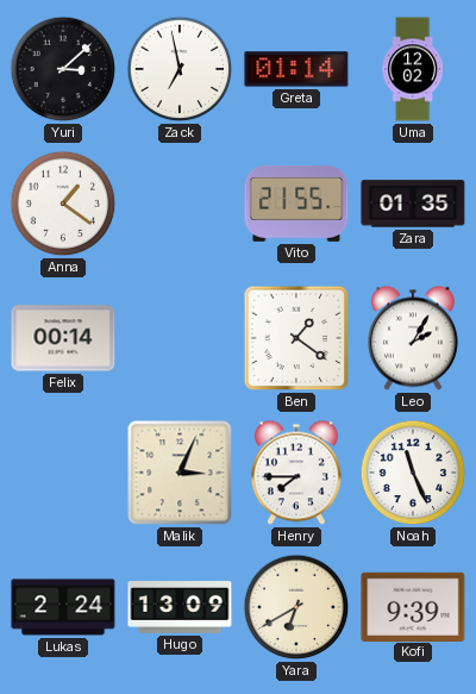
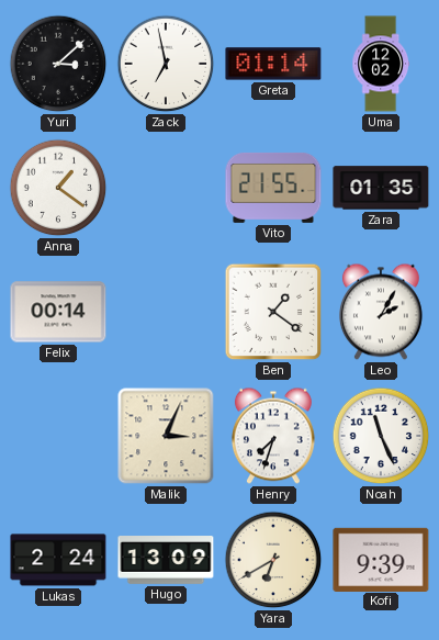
Henry: 7:45 -> 7:33 (273, 436)
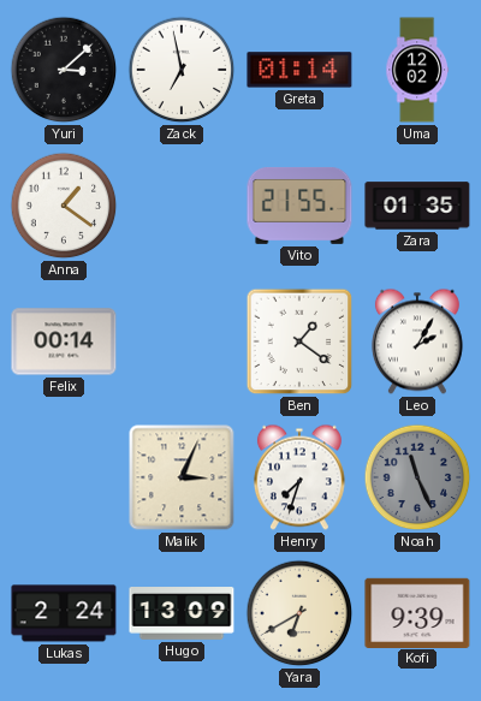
Noah dial: white -> grey (417, 477)
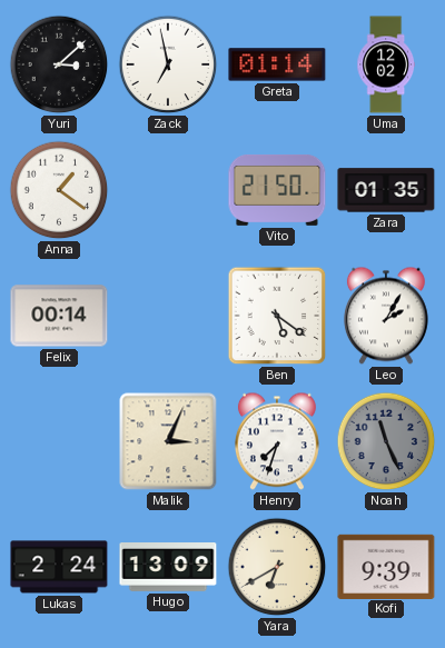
Vito: 21:55 -> 21:50 (277, 190)
Ben: 1:21 -> 5:21 (277, 316)
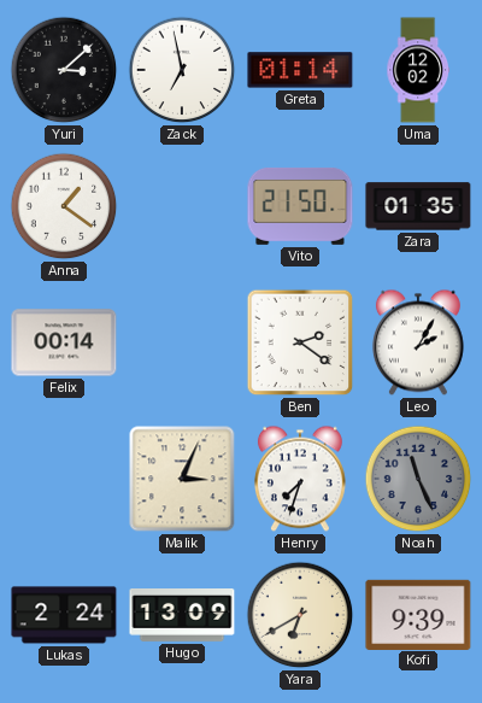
Ben: 5:21 -> 2:21 (300, 342)
